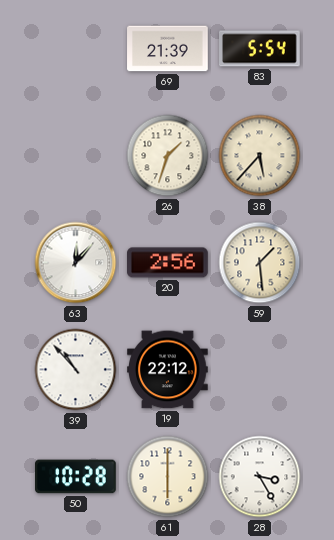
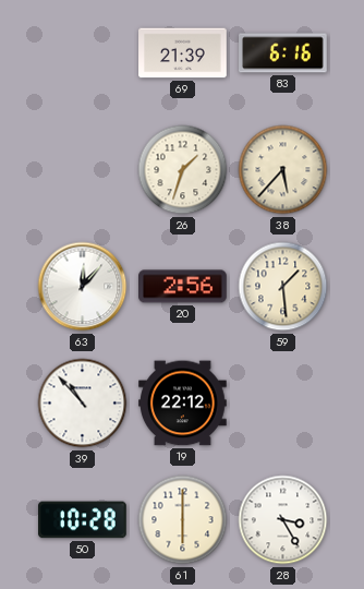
83: 5:54 -> 6:16 (283, 53)
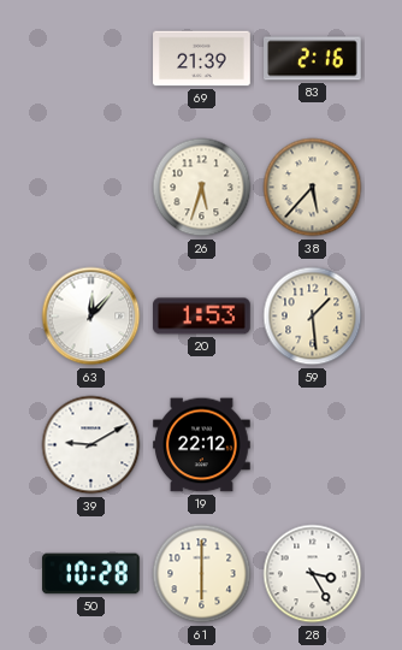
83: 6:16 -> 2:16 (313, 59)
26: 1:33 -> 5:33 (202, 188)
20: 2:56 -> 1:53 (202, 317)
39: 10:53 -> 9:10 (91, 445)
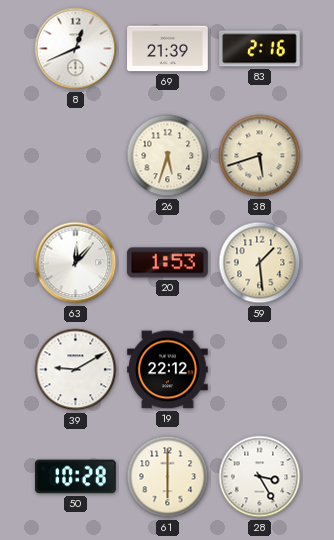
8: none -> 12:41 (76, 49)
38: 5:37 -> 5:42 (260, 156)
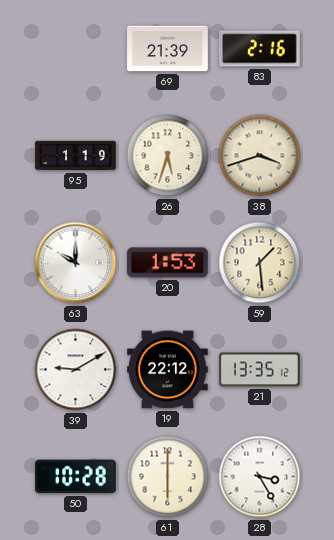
8: 12:41 -> none (76, 49)
95: none -> 1:19 (76, 156)
38: 5:42 -> 3:42 (260, 156)
63: 12:07 -> 10:00 (76, 263)
21: none -> 13:35 (260, 370)
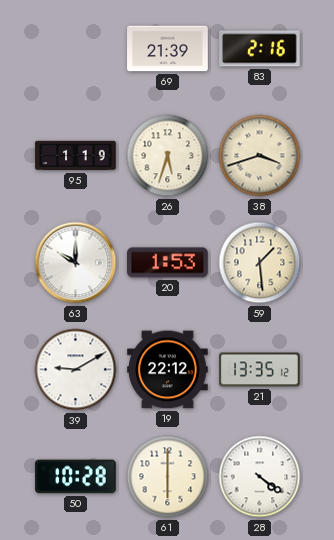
28: 3:25 -> 4:21 (260, 477)
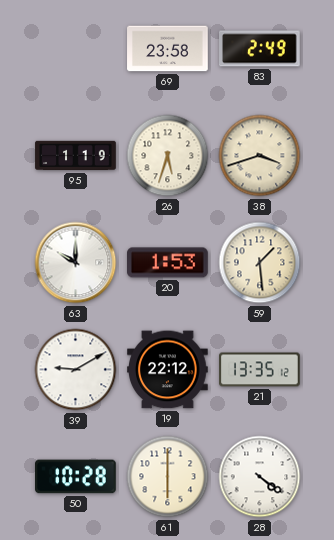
69: 21:39 -> 23:58 (168, 49)
83: 2:16 -> 2:49 (260, 49)
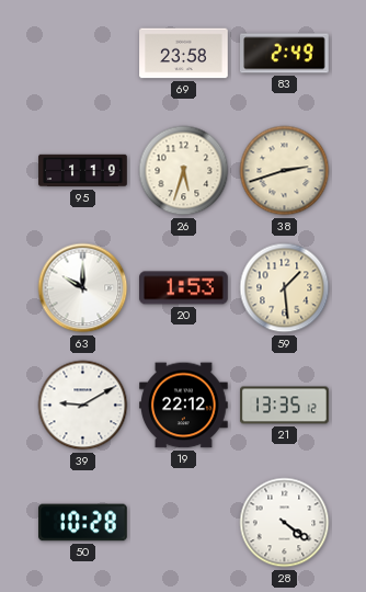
38: 3:42 -> 2:42 (285, 171)
61: 6:00 -> none (168, 477)
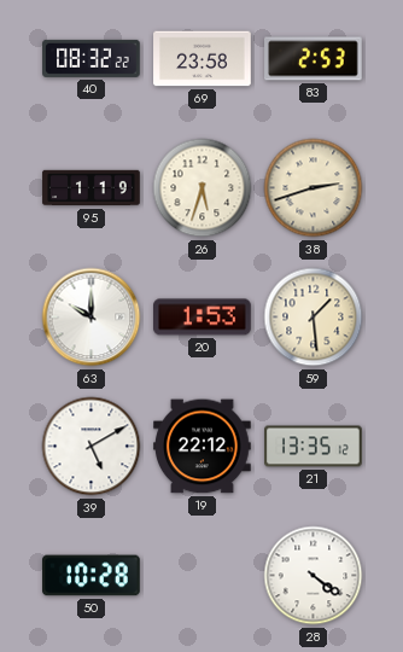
40: none -> 08:32 (92, 58)
83: 2:49 -> 2:53 (314, 59)
39: 9:10 -> 5:10 (92, 447)
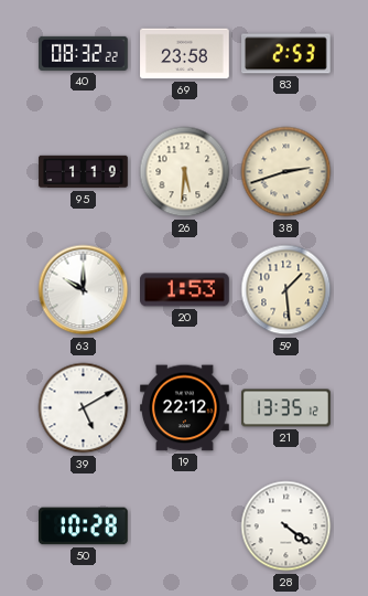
26: 5:33 -> 5:31 (185, 172)
